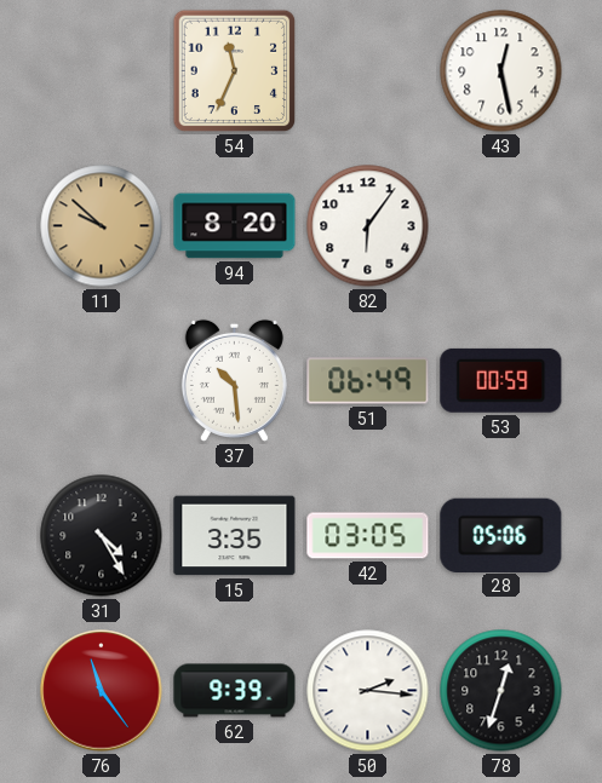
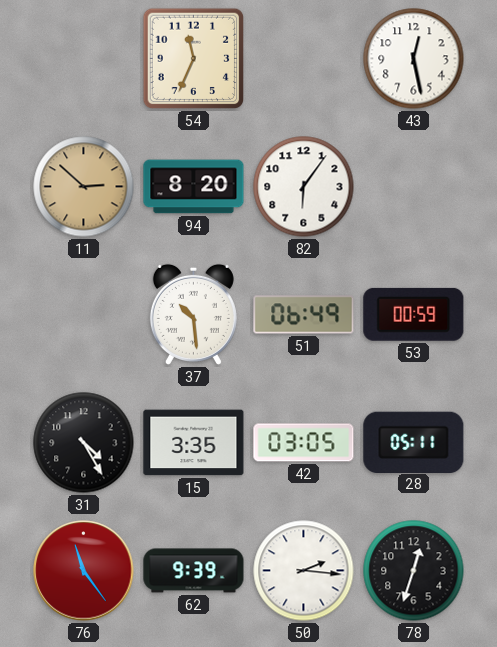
11: 9:52 -> 2:52 (84, 187)
28: 05:06 -> 05:11 (414, 442)
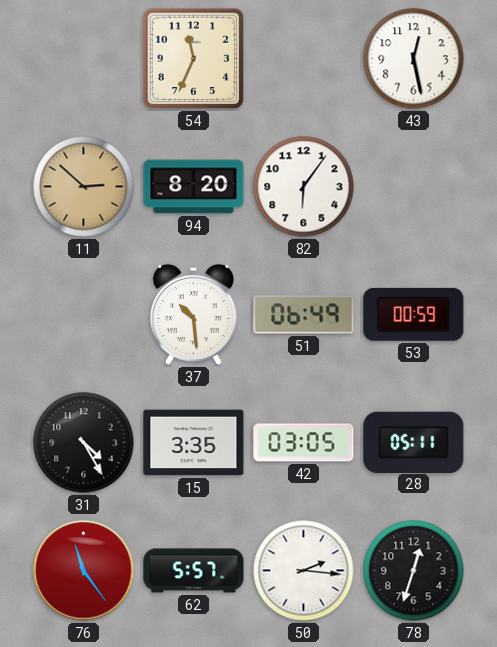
62: 9:39 -> 5:57 (194, 571)
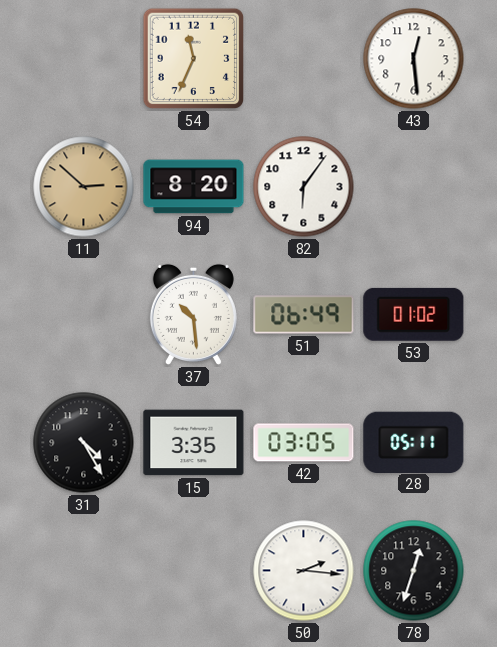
43: 12:28 -> 12:29 (414, 59)
53: 00:59 -> 01:02 (414, 314)
76: 11:24 -> none (84, 571)
62: 5:57 -> none (194, 571)
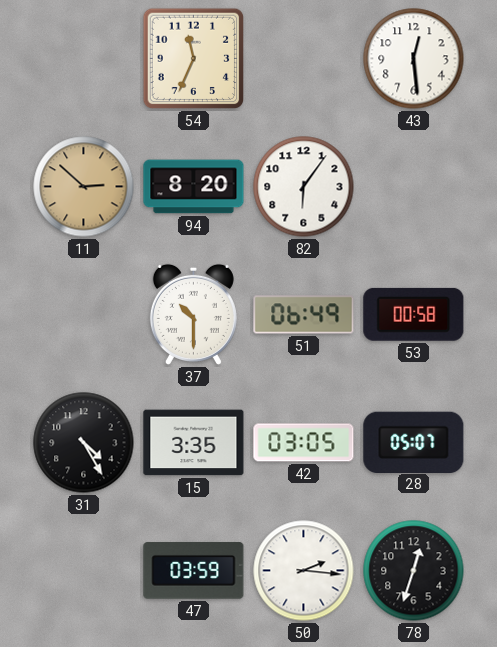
37: 10:29 -> 10:30 (193, 314)
53: 01:02 -> 00:58 (414, 314)
28: 05:11 -> 05:07 (414, 442)
47: none -> 03:59 (194, 571)
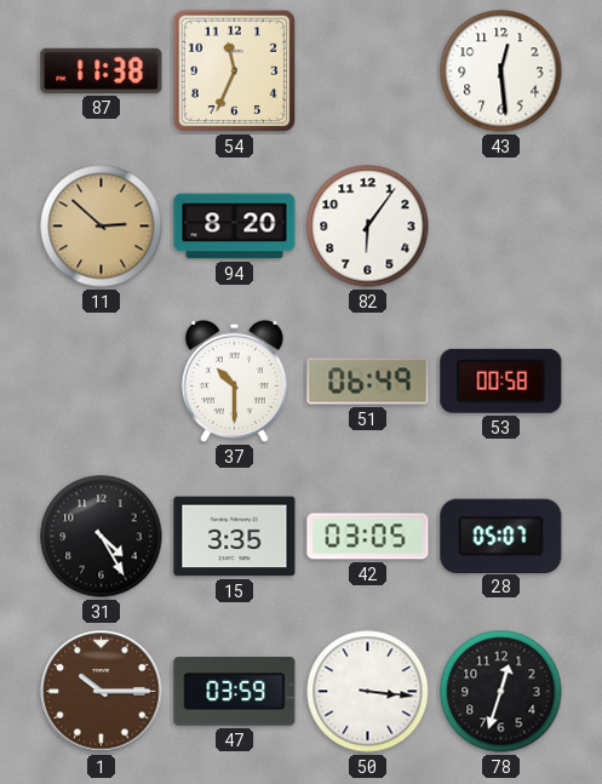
87: none -> 11:38 (102, 70)
1: none -> 10:15 (102, 692)
50: 2:16 -> 3:16 (368, 692)
